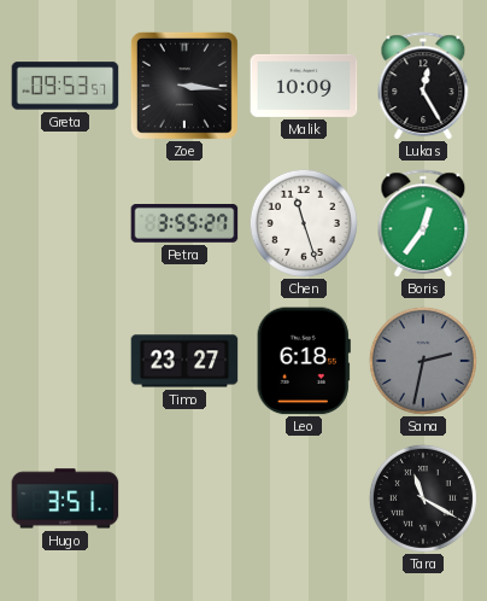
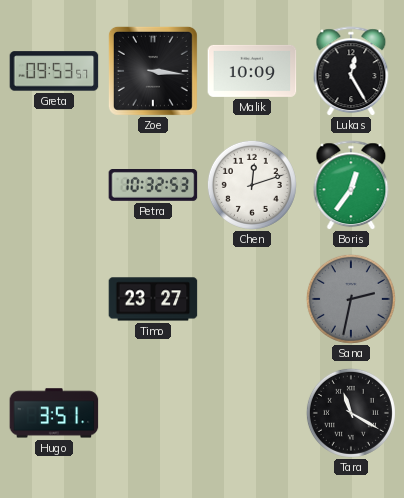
Petra: 3:55 -> 10:32 (153, 186)
Chen: 11:27 -> 12:12 (252, 185)
Leo: 6:18 -> none (304, 361)
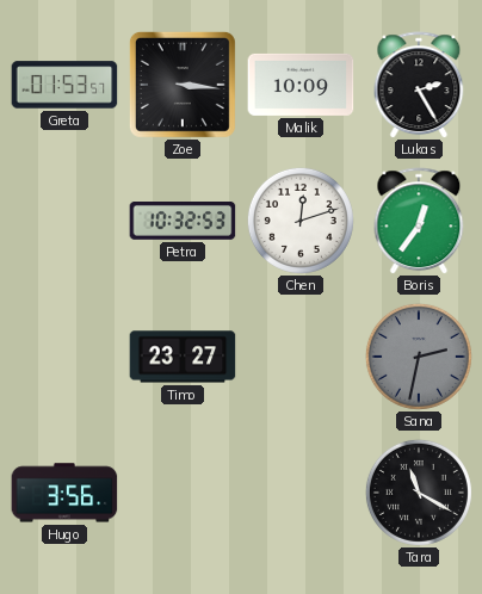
Greta: 09:53 -> 01:53 (64, 85)
Lukas: 12:25 -> 2:25 (419, 85)
Hugo: 3:51 -> 3:56 (64, 493)
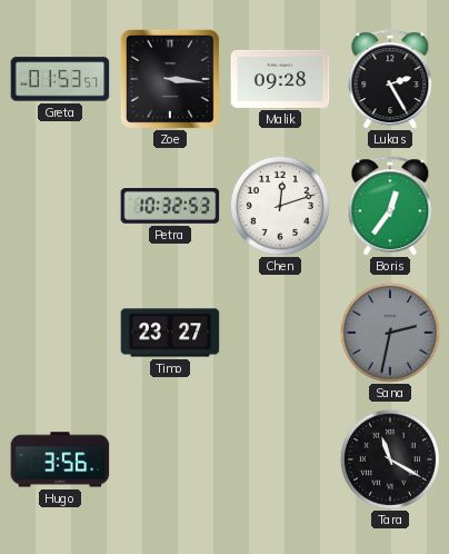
Malik: 10:09 -> 09:28 (280, 79)
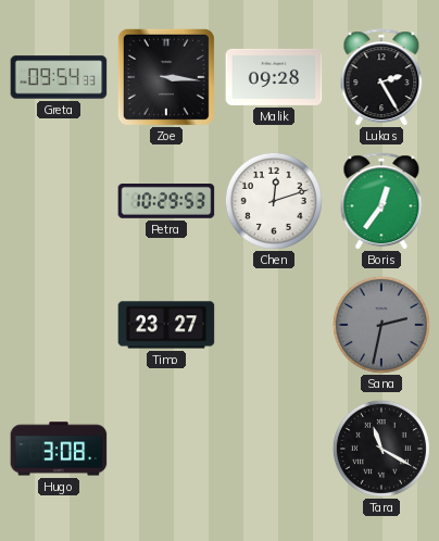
Greta: 01:53 -> 09:54 (59, 77)
Petra: 10:32 -> 10:29 (166, 202)
Hugo: 3:56 -> 3:08 (59, 449)
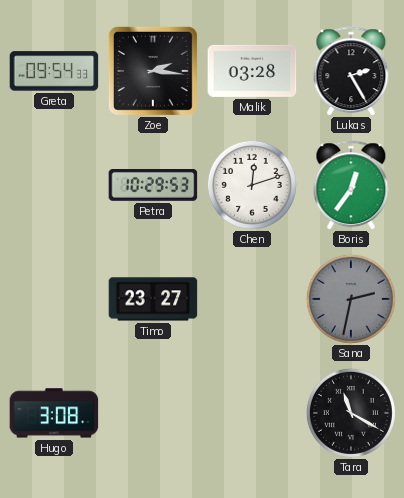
Zoe: 3:16 -> 2:16 (153, 71)
Malik: 09:28 -> 03:28 (252, 71)
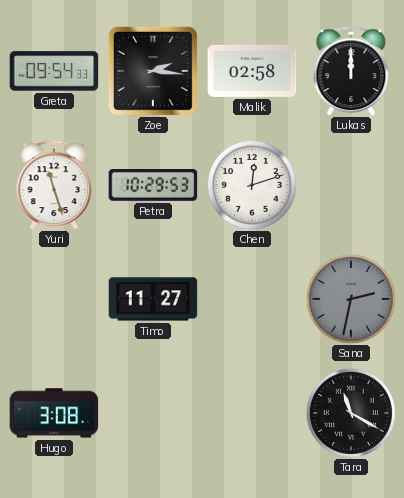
Malik: 03:28 -> 02:58 (252, 71)
Lukas: 2:25 -> 12:00 (351, 71)
Yuri: none -> 11:27 (54, 185)
Boris: 12:36 -> none (351, 185)
Timo: 23:27 -> 11:27 (153, 299)
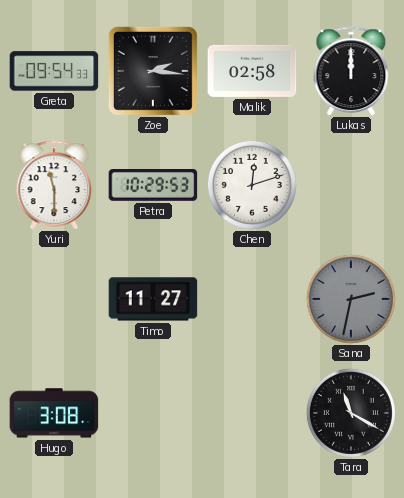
Yuri: 11:27 -> 11:30 (54, 185)
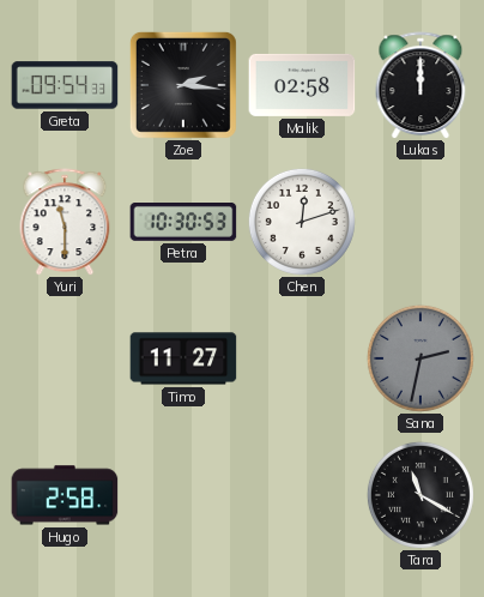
Petra: 10:29 -> 10:30 (183, 223)
Hugo: 3:08 -> 2:58 (65, 495)
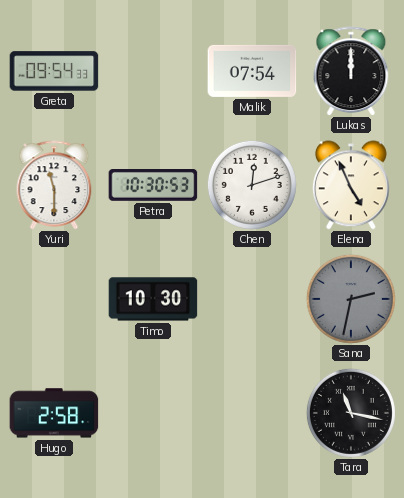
Zoe: 2:16 -> none (183, 85)
Malik: 02:58 -> 07:54 (252, 71)
Elena: none -> 4:56 (351, 185)
Timo: 11:27 -> 10:30 (153, 299)
Tara: 11:20 -> 11:17 (351, 413)
